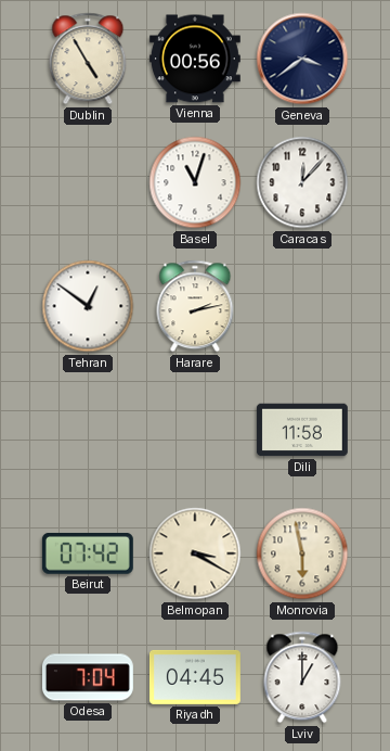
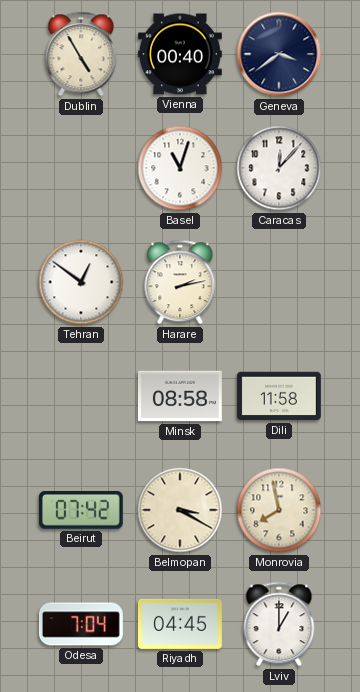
Vienna: 00:56 -> 00:40 (180, 54)
Minsk: none -> 08:58 (180, 396)
Monrovia: 5:58 -> 7:58 (279, 510)
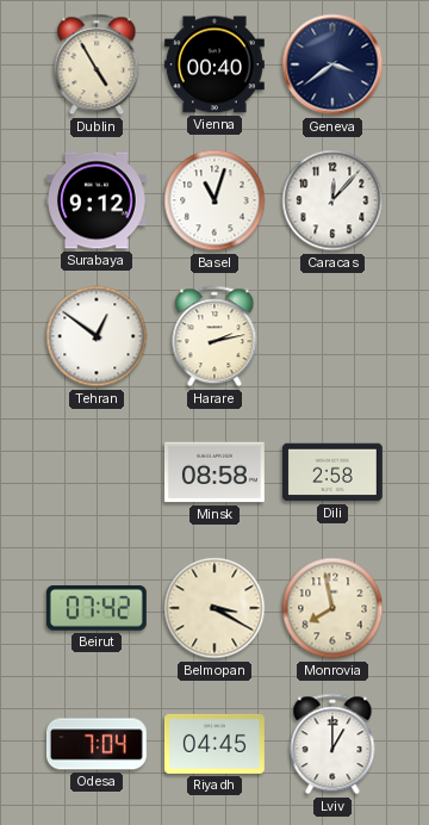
Surabaya: none -> 9:12 (97, 200)
Dili: 11:58 -> 2:58 (332, 472)
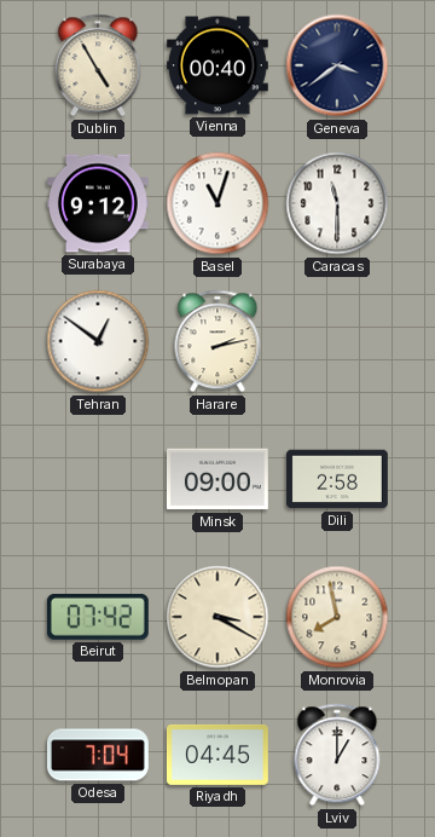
Caracas: 12:07 -> 11:30 (337, 203)
Minsk: 08:58 -> 09:00 (217, 479)
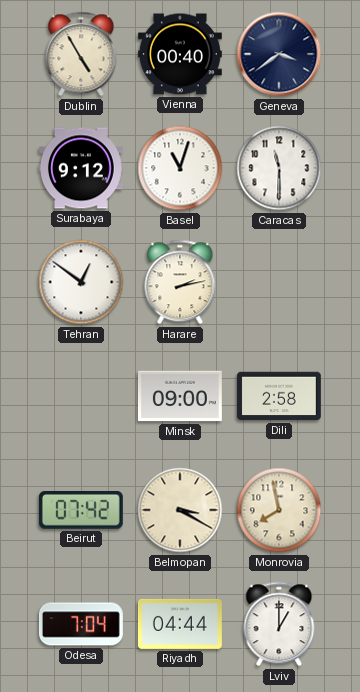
Riyadh: 04:45 -> 04:44 (180, 624)
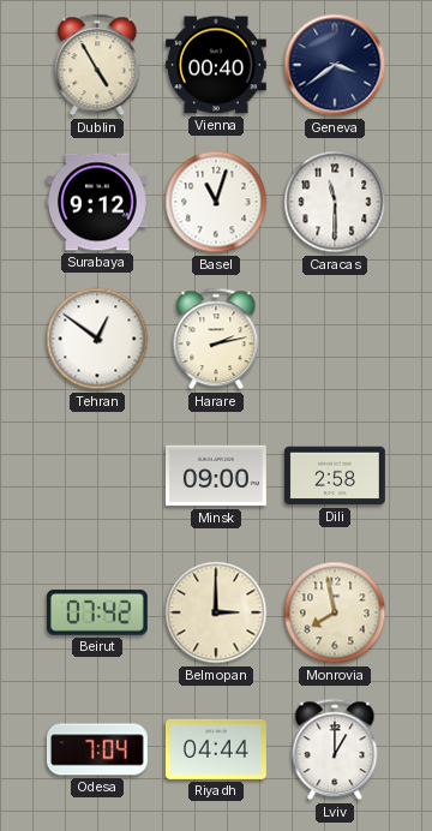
Belmopan: 3:20 -> 3:00 (216, 612)
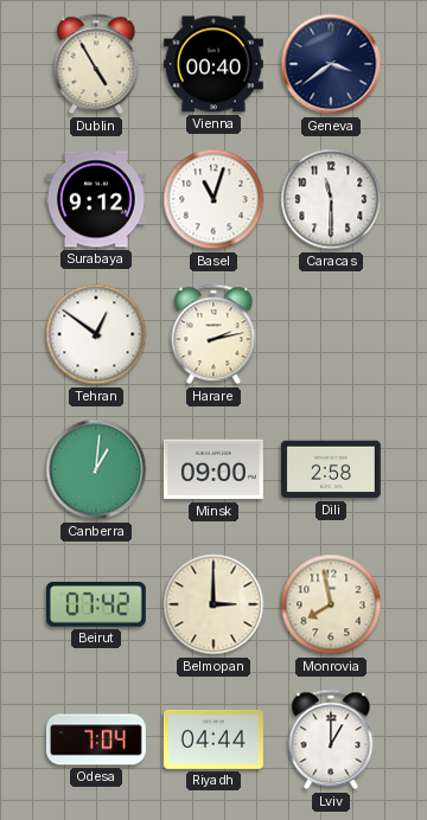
Canberra: none -> 1:01 (96, 469)
